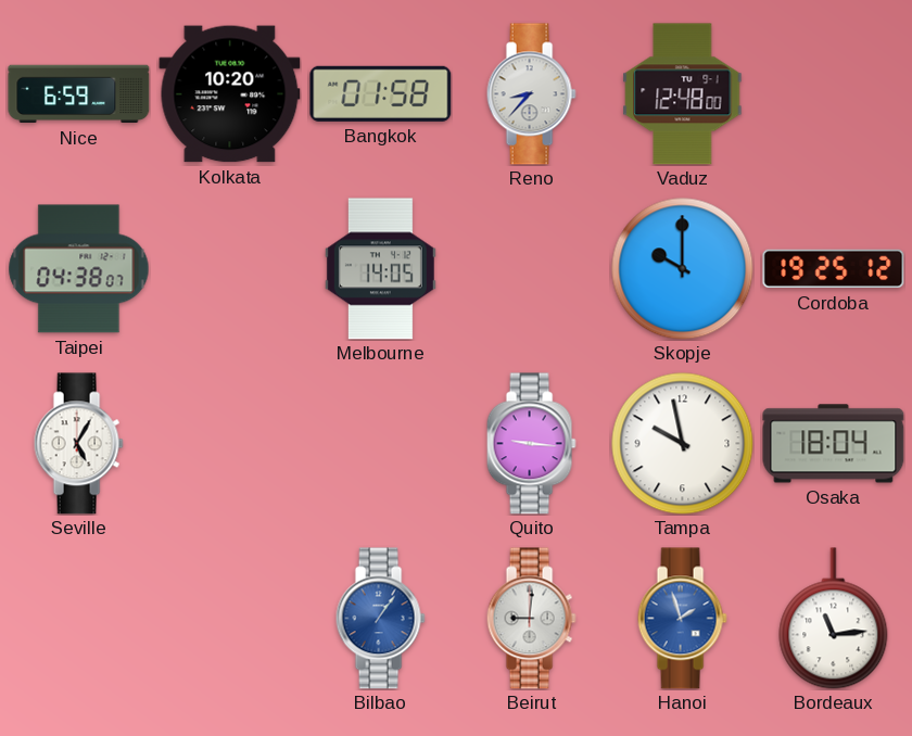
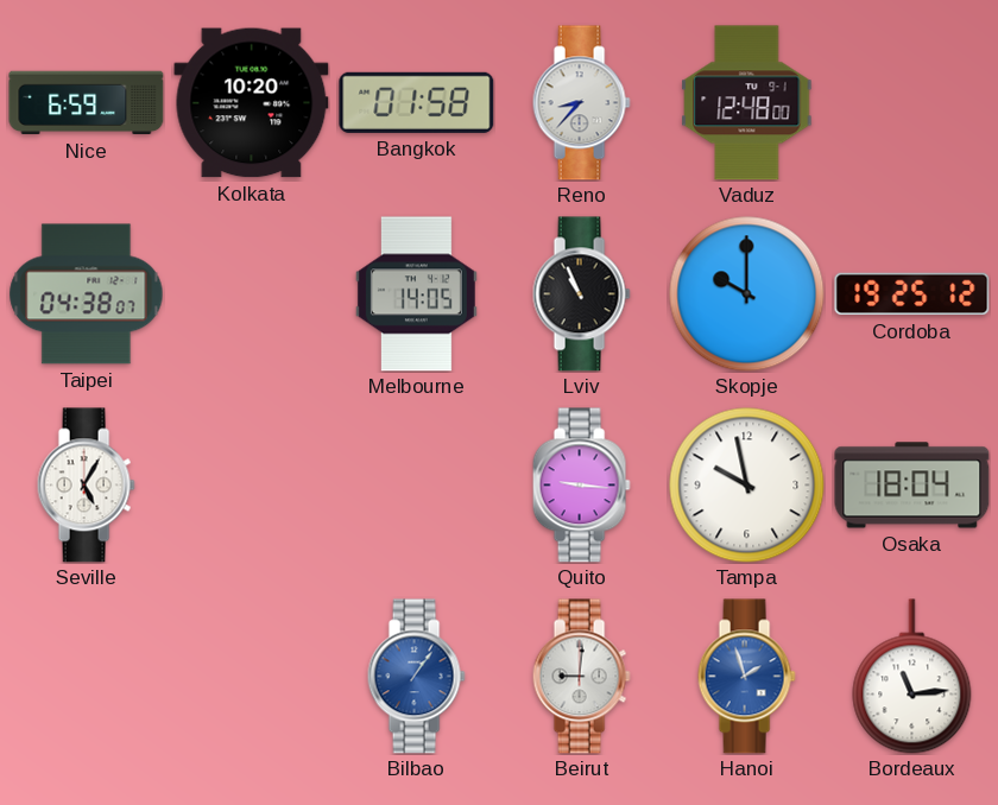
Lviv: none -> 10:56 (581, 294)
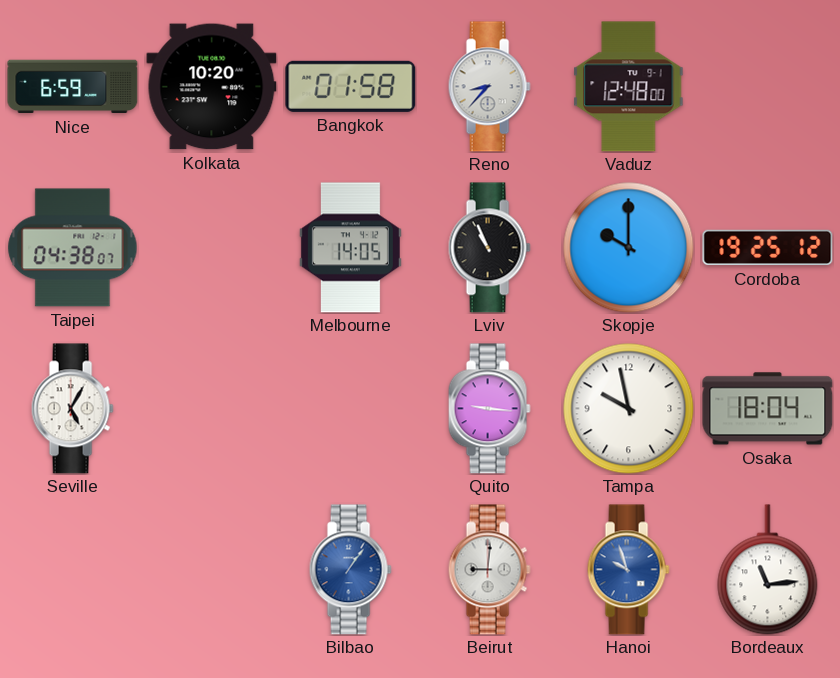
Hanoi: 1:57 -> 9:57 (628, 570)
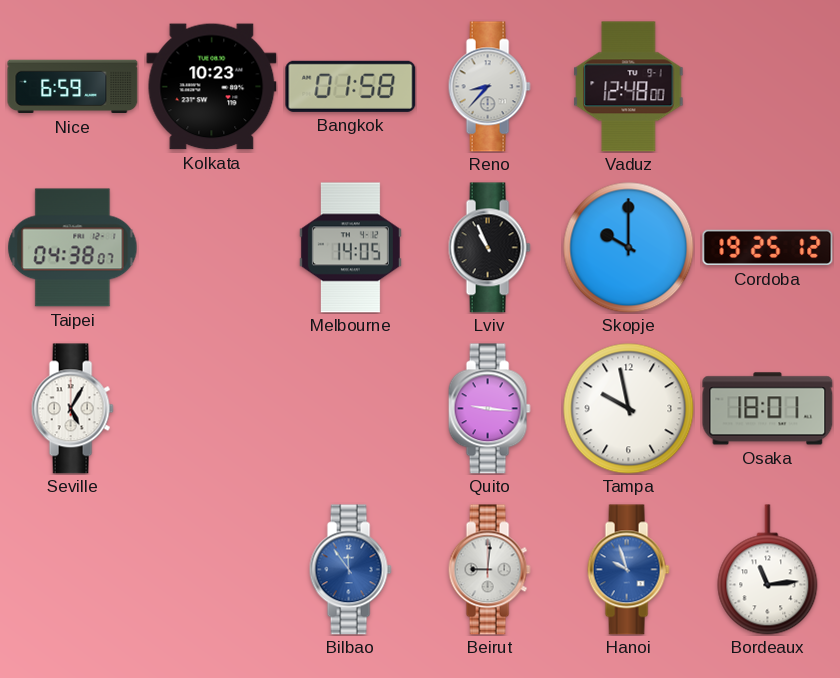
Kolkata: 10:20 -> 10:23 (212, 87)
Osaka: 18:04 -> 18:01 (768, 409)
Bilbao: 1:06 -> 11:54 (350, 570)
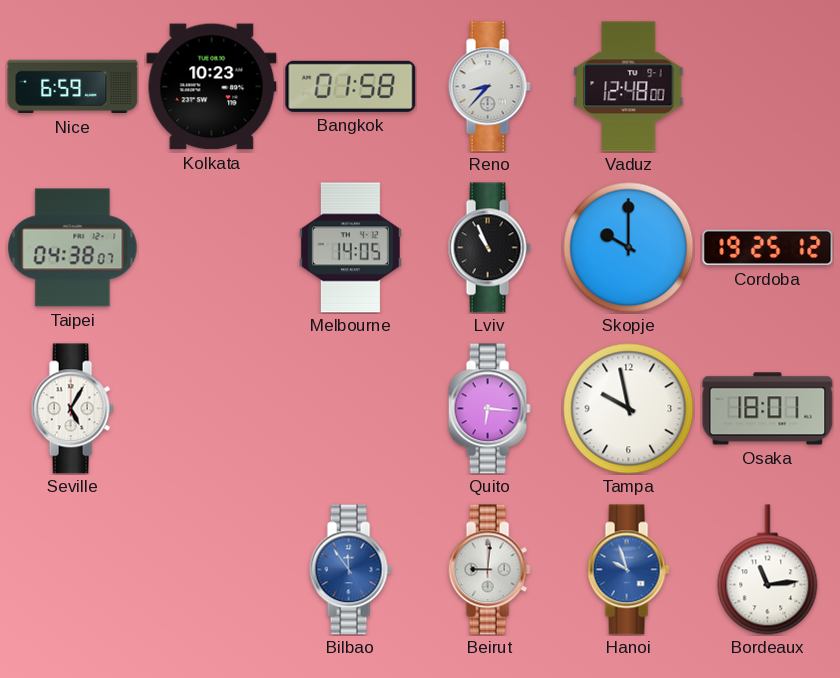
Quito: 9:16 -> 6:16 (489, 409)
